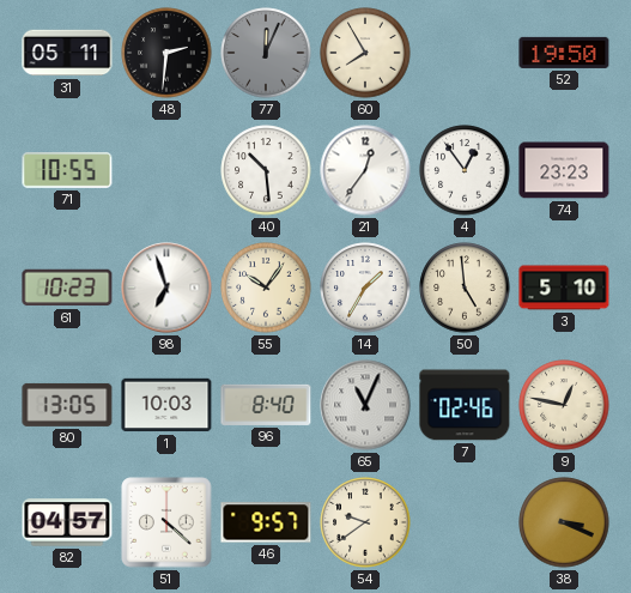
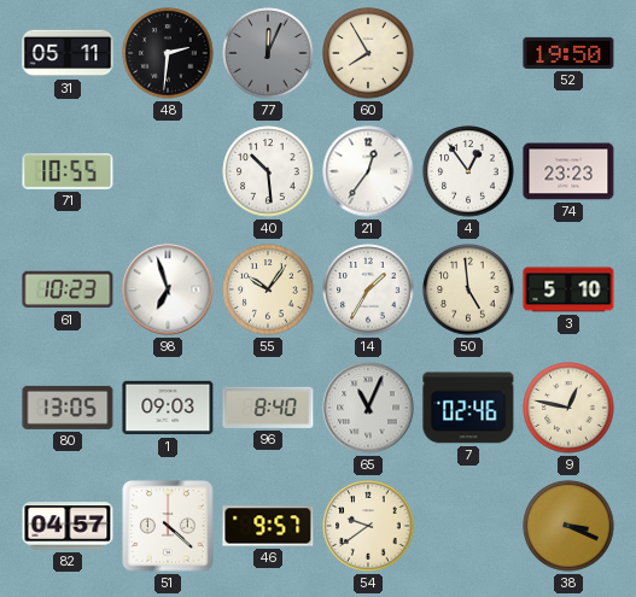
1: 10:03 -> 09:03 (168, 408)
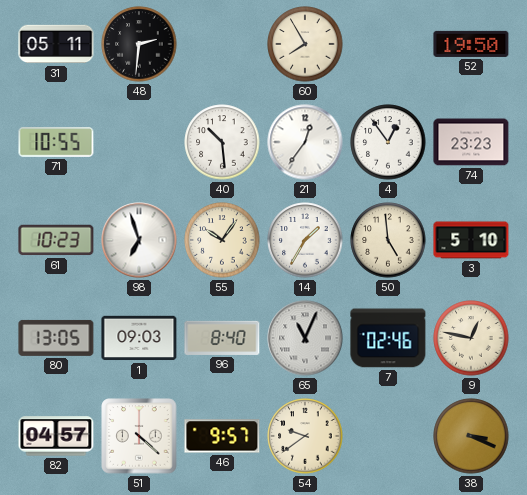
77: 12:04 -> none (268, 53)
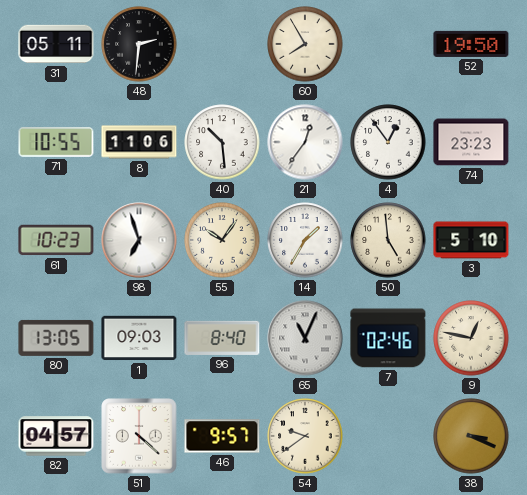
8: none -> 11:06 (139, 142)
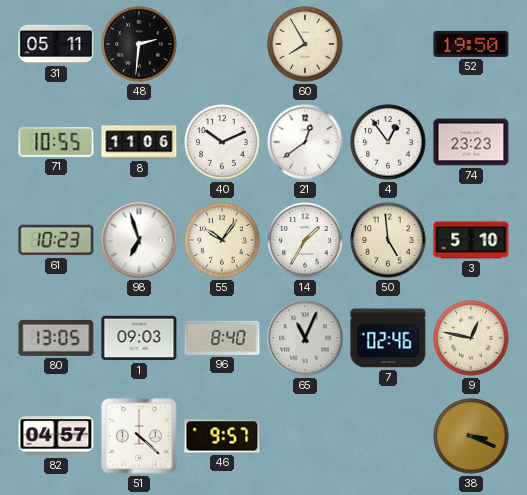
40: 10:29 -> 10:11 (222, 142)
21: 12:36 -> 12:39 (305, 142)
54: 9:39 -> none (305, 436)
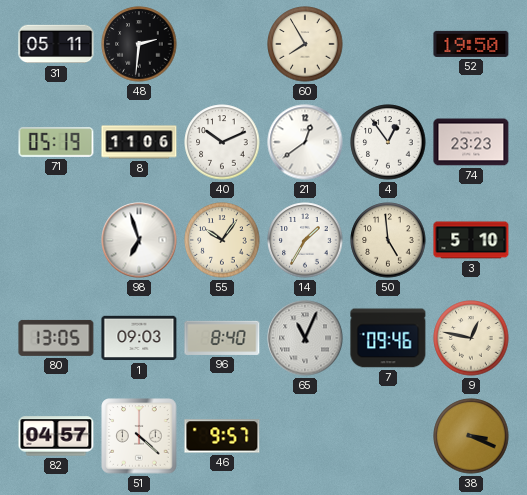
71: 10:55 -> 05:19 (56, 143)
61: 10:23 -> none (56, 240)
7: 02:46 -> 09:46 (388, 338)
